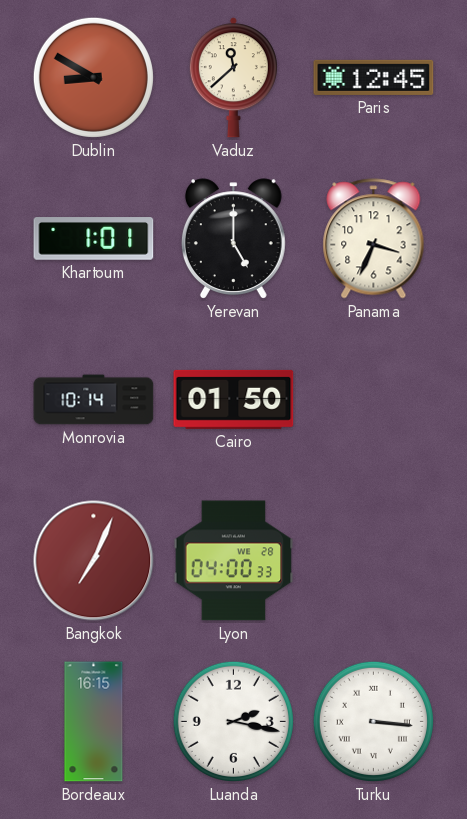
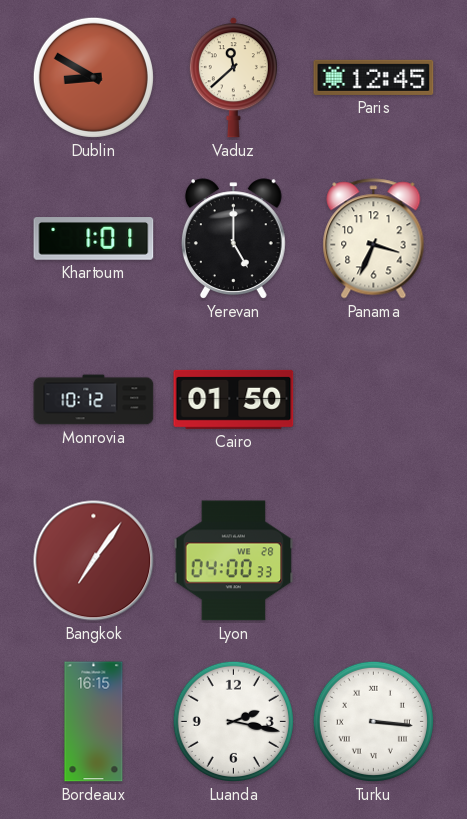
Monrovia: 10:14 -> 10:12 (94, 400)
Bangkok: 7:04 -> 7:06 (94, 561)
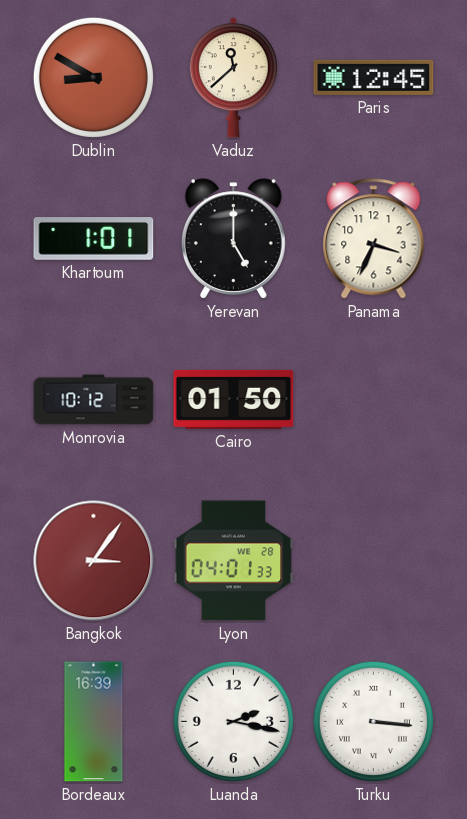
Bangkok: 7:06 -> 3:06 (94, 561)
Lyon: 04:00 -> 04:01 (234, 561)
Bordeaux: 16:15 -> 16:39 (94, 722)
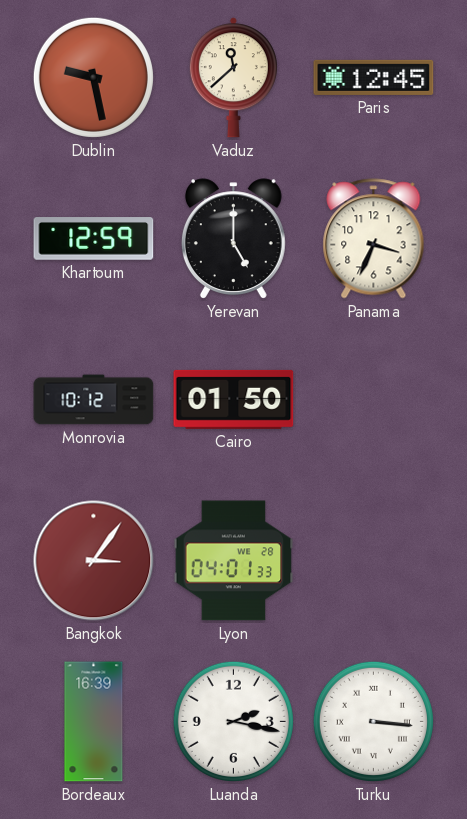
Dublin: 8:50 -> 9:28 (93, 77)
Khartoum: 1:01 -> 12:59 (94, 239)
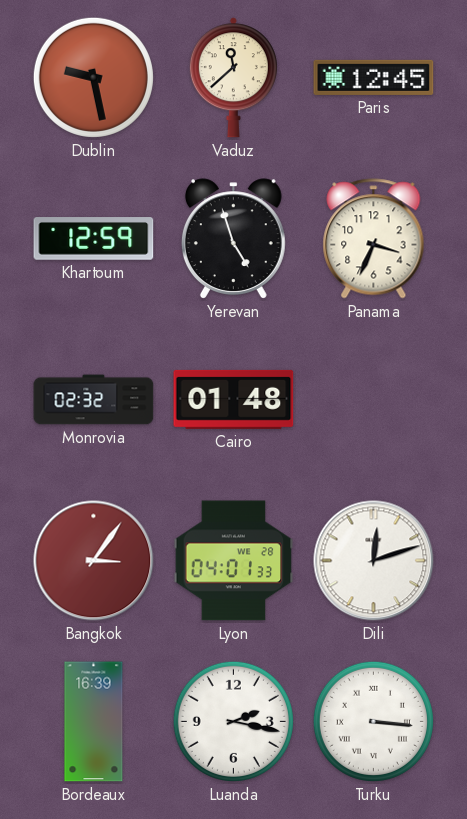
Yerevan: 5:00 -> 4:57 (233, 239)
Monrovia: 10:12 -> 02:32 (94, 400)
Cairo: 01:50 -> 01:48 (234, 399)
Dili: none -> 12:12 (374, 561)
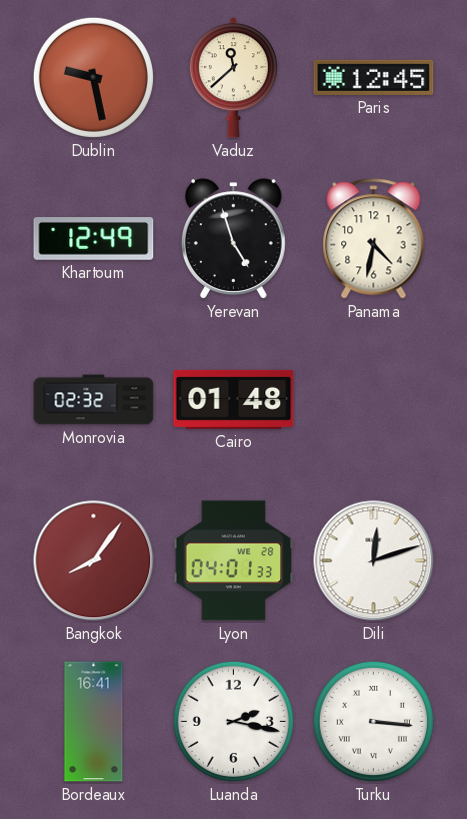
Khartoum: 12:59 -> 12:49 (94, 239)
Panama: 3:34 -> 4:32 (374, 239)
Bangkok: 3:06 -> 8:06 (94, 561)
Bordeaux: 16:39 -> 16:41 (94, 722)
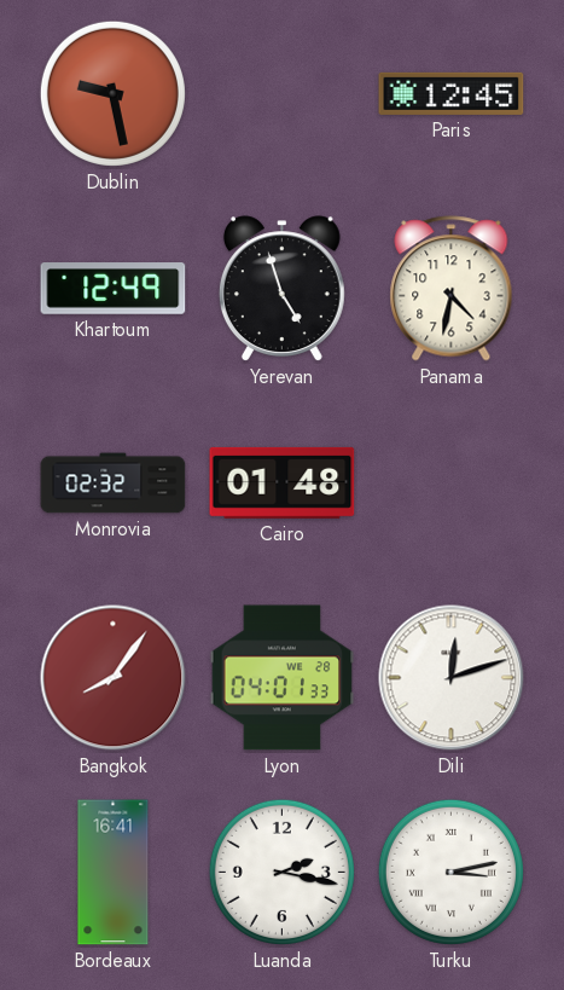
Vaduz: 11:38 -> none (233, 78)
Turku: 3:16 -> 3:13 (450, 872)
